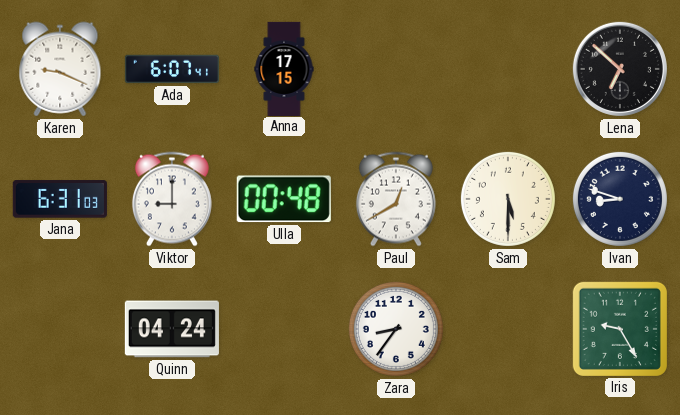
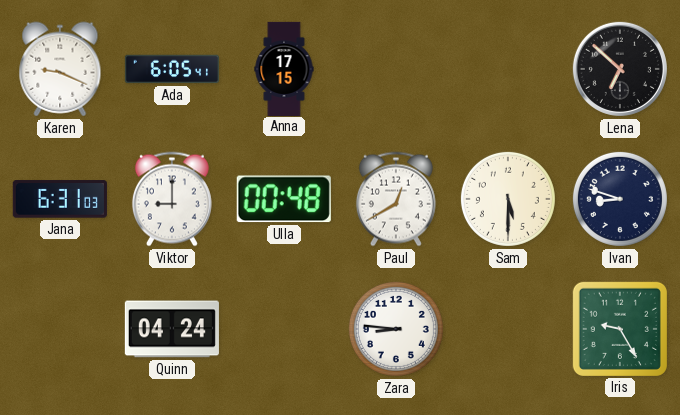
Ada: 6:07 -> 6:05 (172, 69)
Zara: 8:36 -> 8:46 (396, 329)
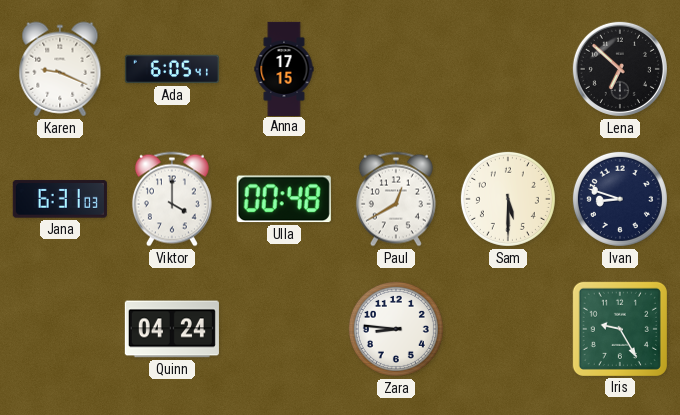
Viktor: 9:00 -> 4:00 (172, 199)
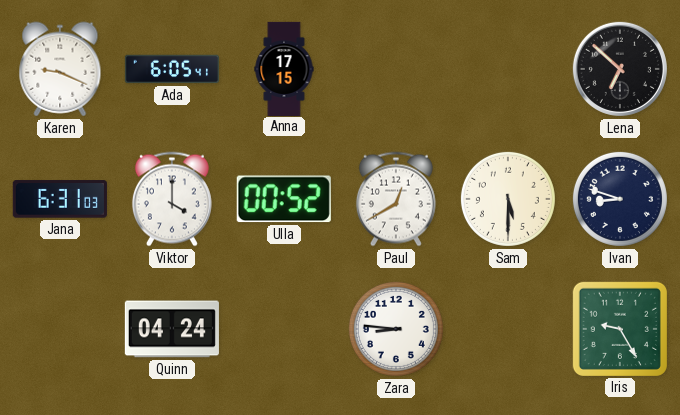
Ulla: 00:48 -> 00:52 (284, 199)
